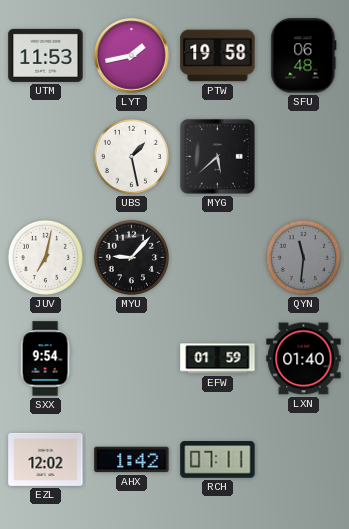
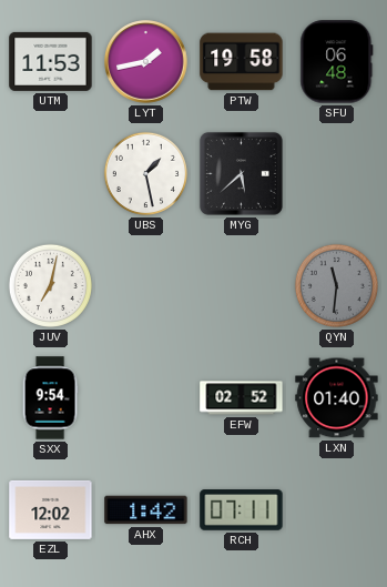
MYU: 9:07 -> none (131, 257)
EFW: 01:59 -> 02:52 (242, 398)
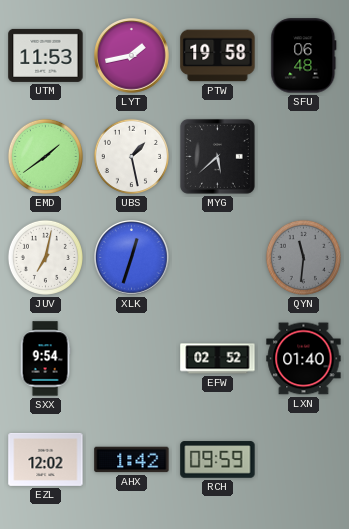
EMD: none -> 1:39 (45, 156)
XLK: none -> 12:33 (132, 258)
RCH: 07:11 -> 09:59 (218, 460)
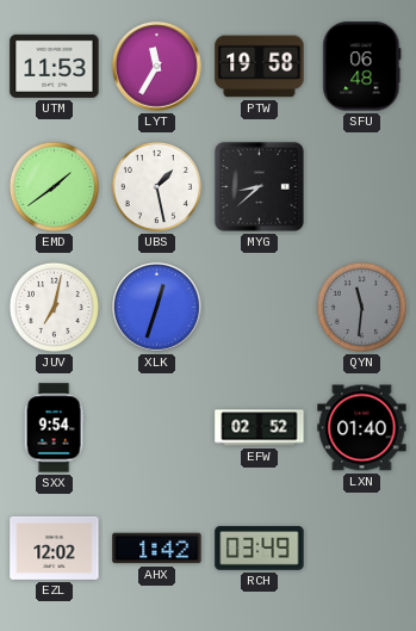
LYT: 1:43 -> 11:35 (157, 67)
MYG: 5:38 -> 8:38 (259, 186)
RCH: 09:59 -> 03:49 (260, 549)
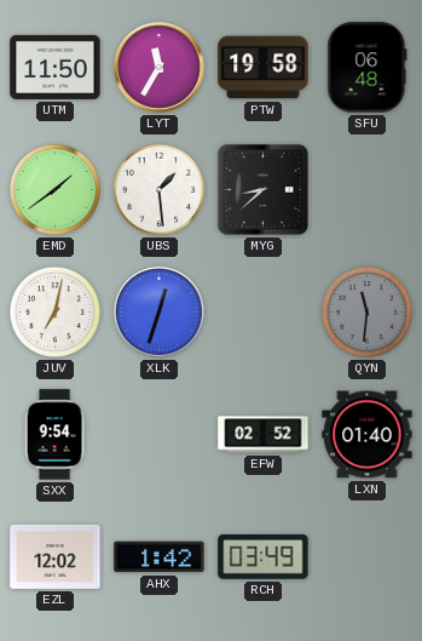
UTM: 11:53 -> 11:50 (56, 67)
UBS: 1:28 -> 1:29 (158, 189)
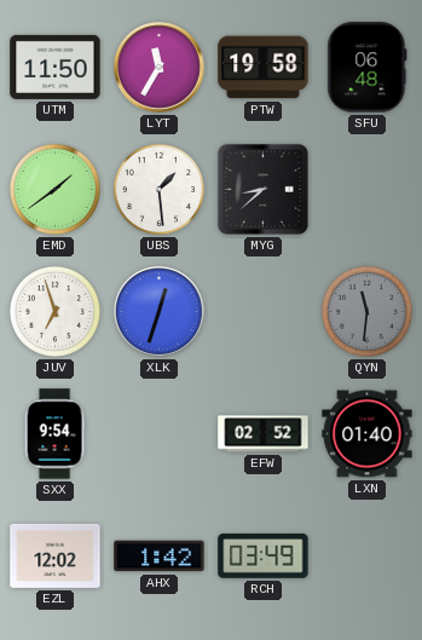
JUV: 7:02 -> 6:57 (54, 311)
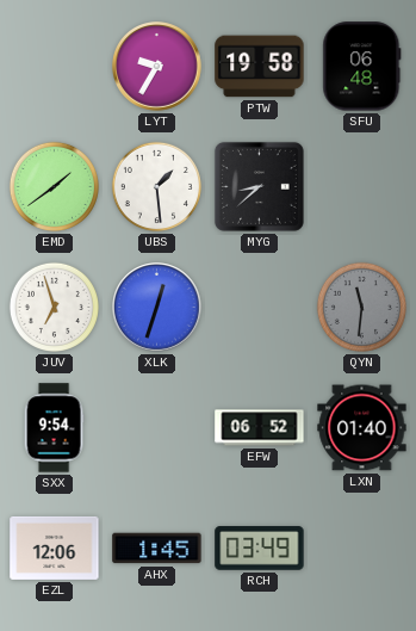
UTM: 11:50 -> none (56, 67)
LYT: 11:35 -> 9:35 (157, 67)
EFW: 02:52 -> 06:52 (260, 428)
EZL: 12:02 -> 12:06 (55, 548)
AHX: 1:42 -> 1:45 (157, 549)
